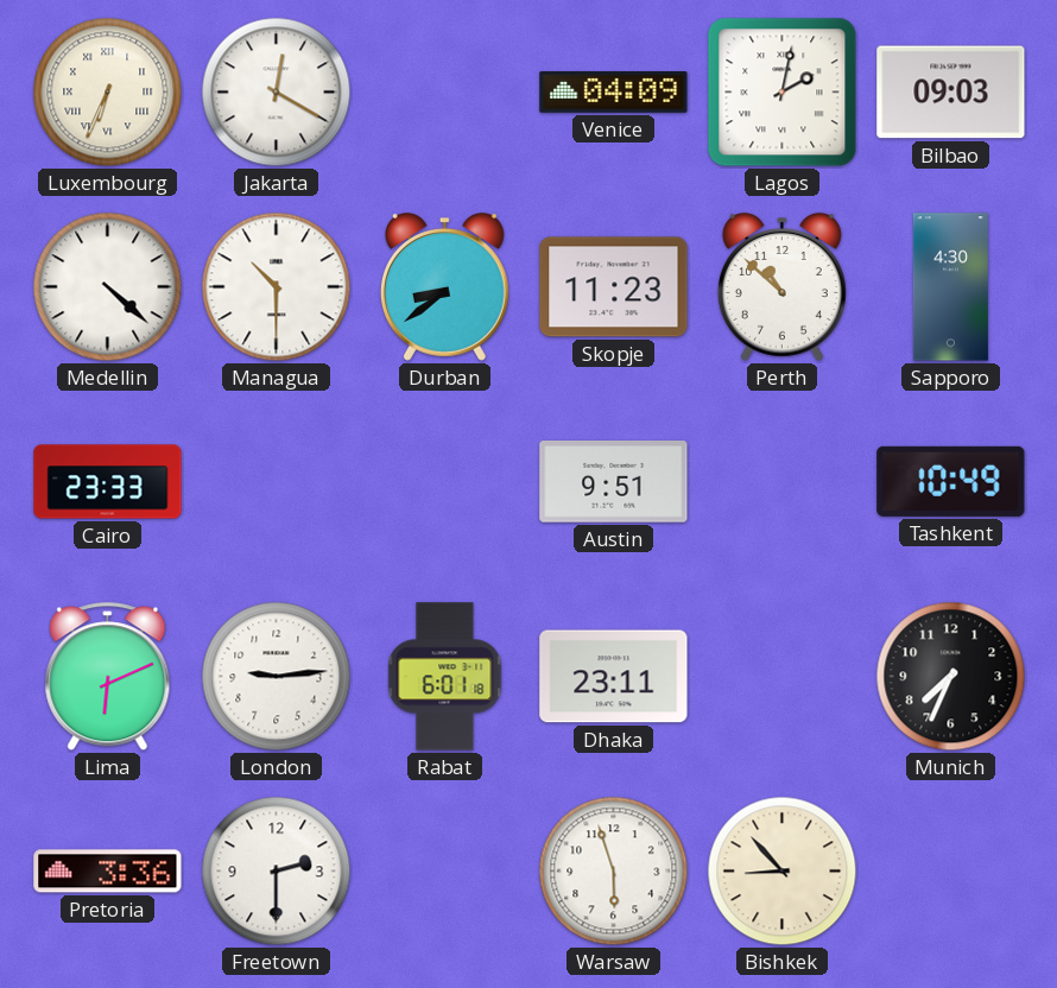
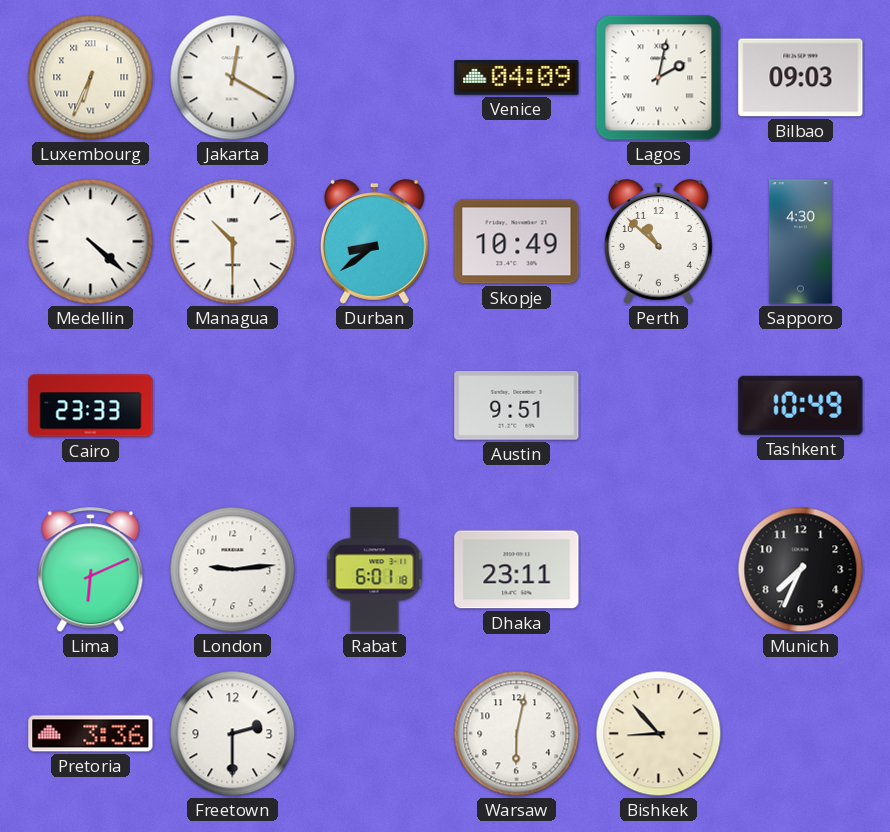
Skopje: 11:23 -> 10:49 (517, 242)
Warsaw: 5:57 -> 6:02 (517, 734)
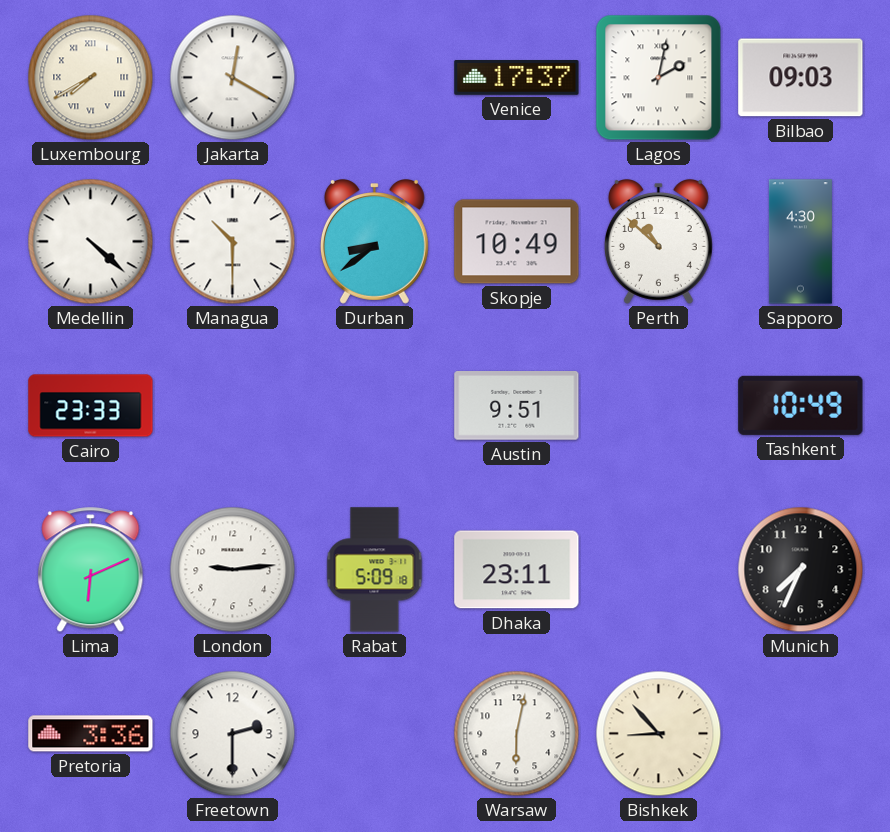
Luxembourg: 6:34 -> 7:40 (91, 78)
Venice: 04:09 -> 17:37 (517, 78)
Rabat: 6:01 -> 5:09 (375, 570)
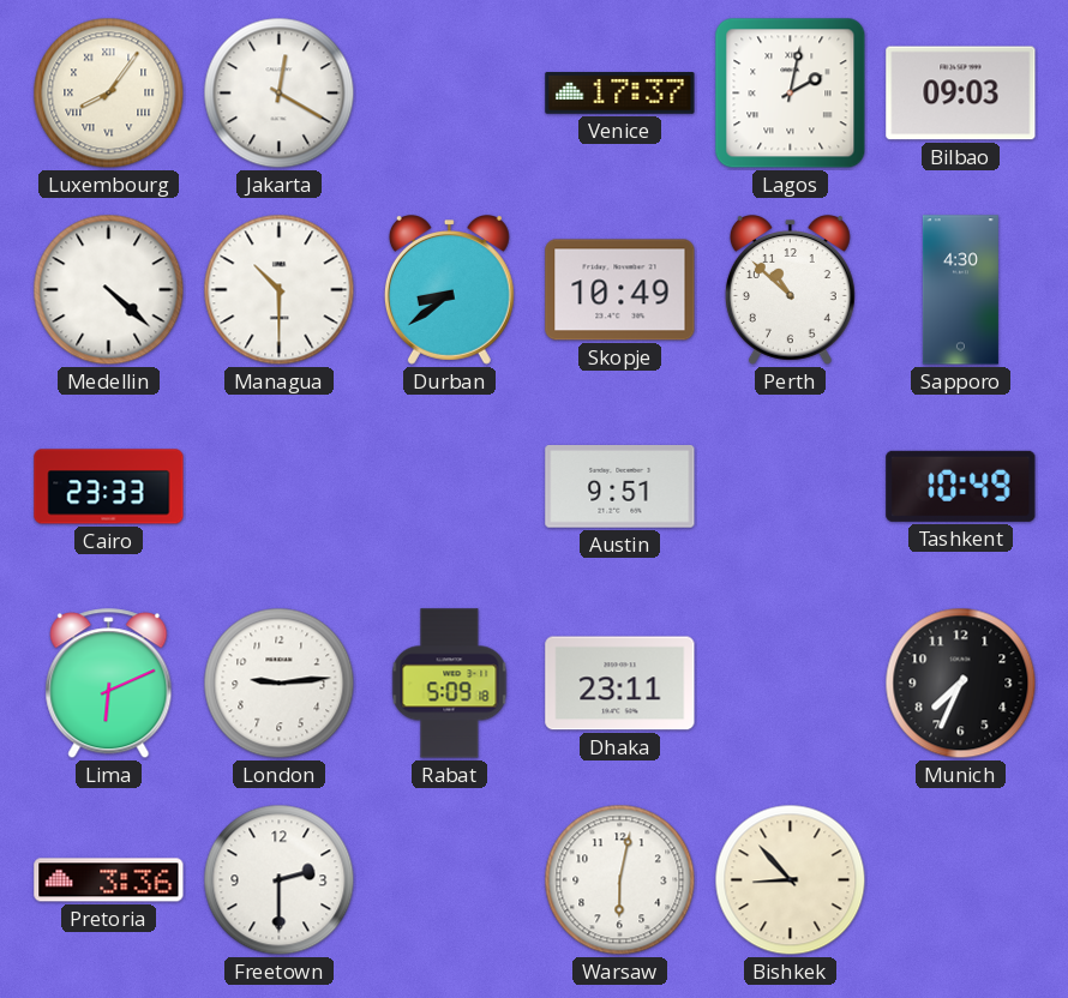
Luxembourg: 7:40 -> 8:06 (109, 94)
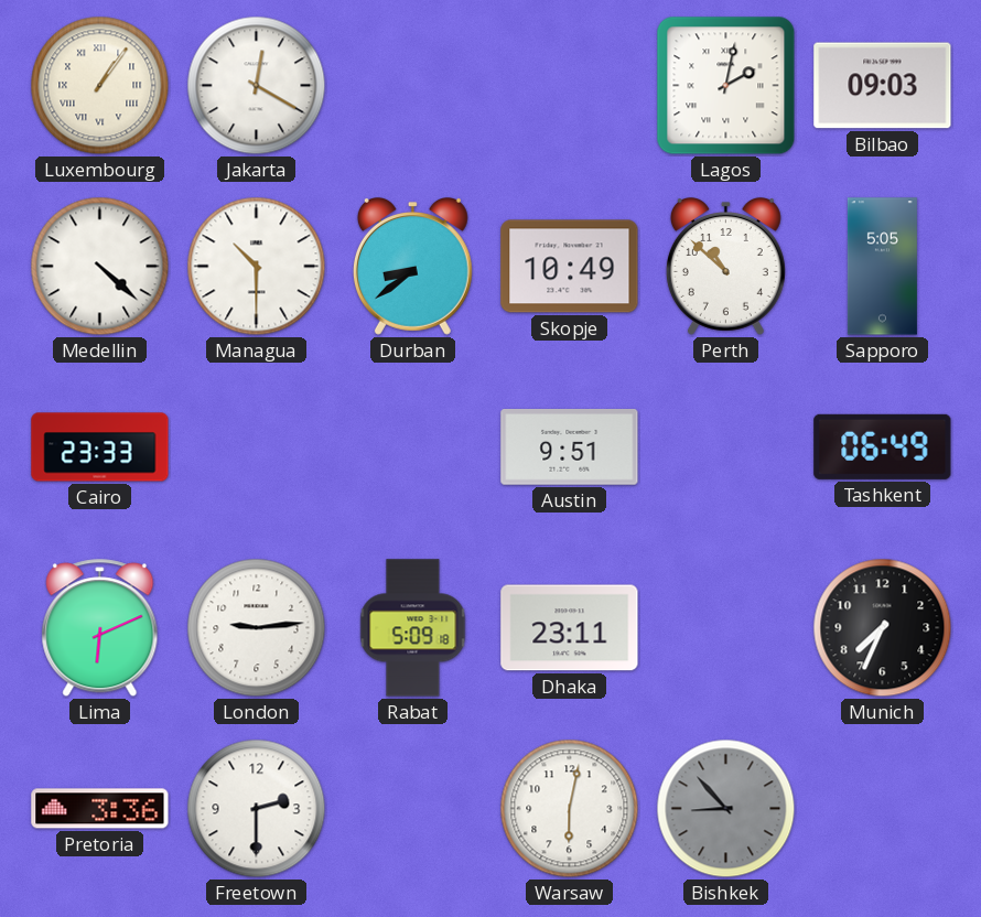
Luxembourg: 8:06 -> 1:06 (100, 86)
Venice: 17:37 -> none (620, 94)
Sapporo: 4:30 -> 5:05 (882, 267)
Tashkent: 10:49 -> 06:49 (883, 446)
Bishkek dial: cream -> grey (726, 809)
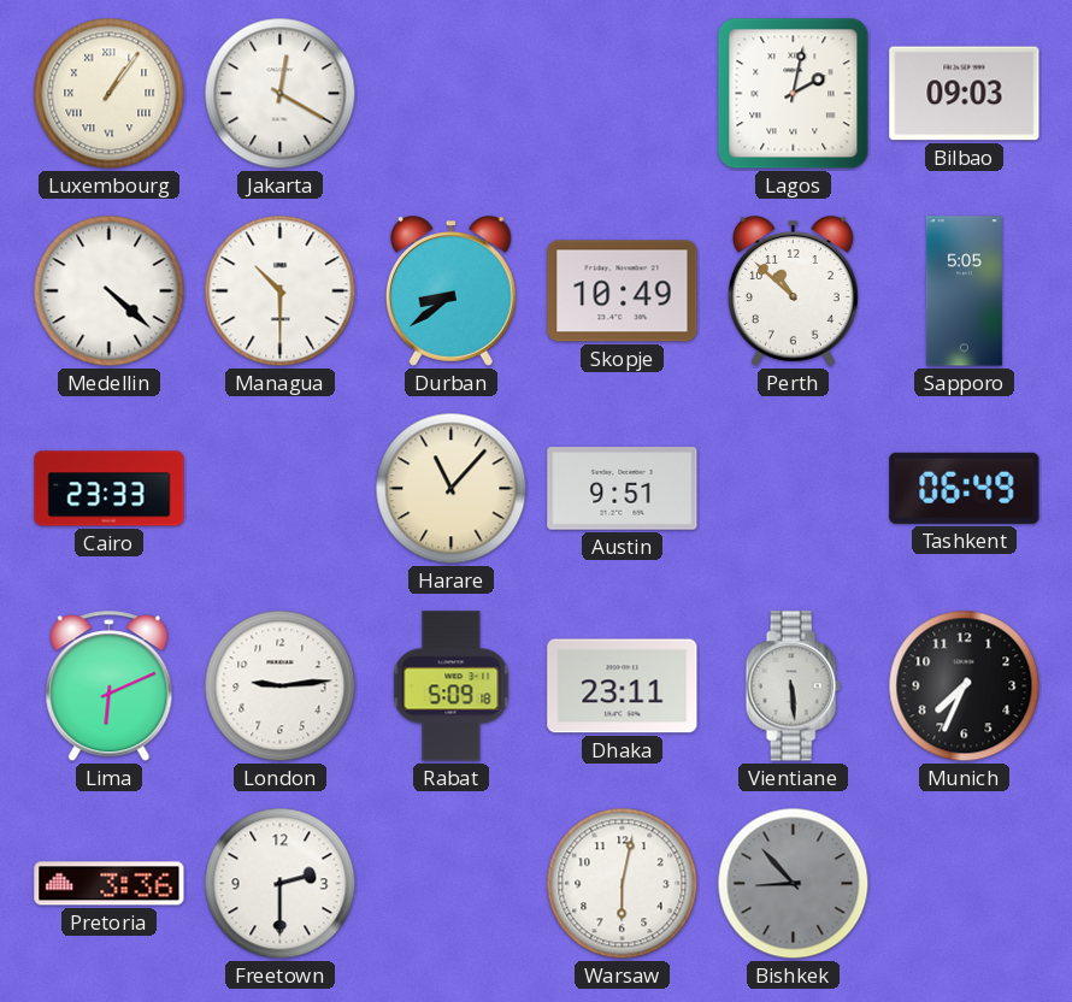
Harare: none -> 11:07 (452, 489)
Vientiane: none -> 5:29 (793, 686)
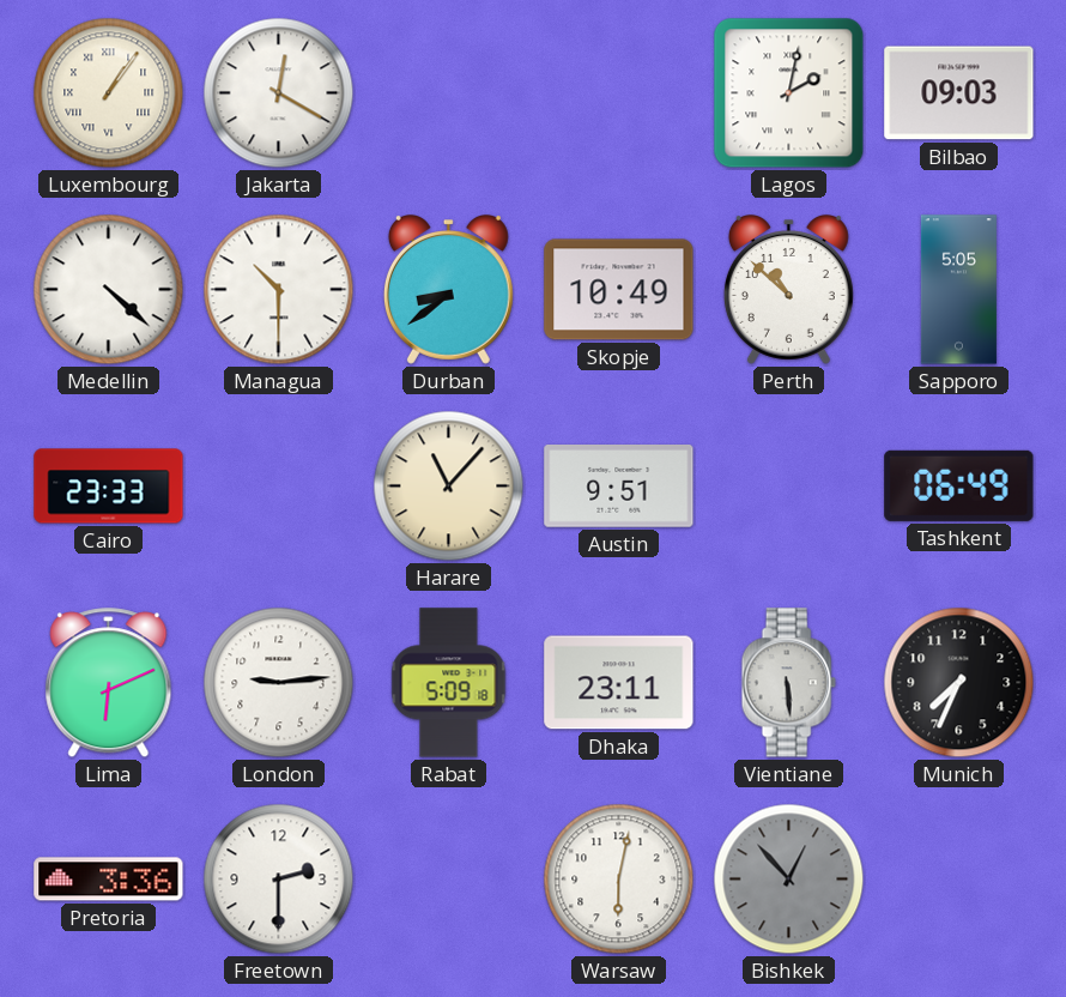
Bishkek: 8:53 -> 12:53 (789, 880)
